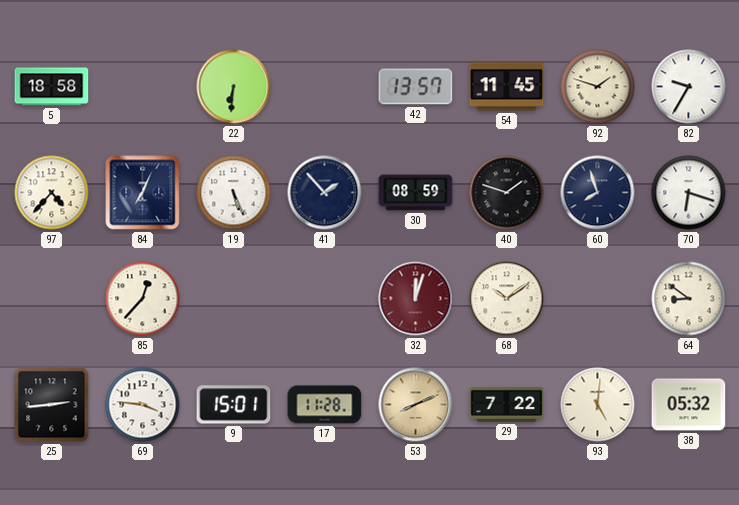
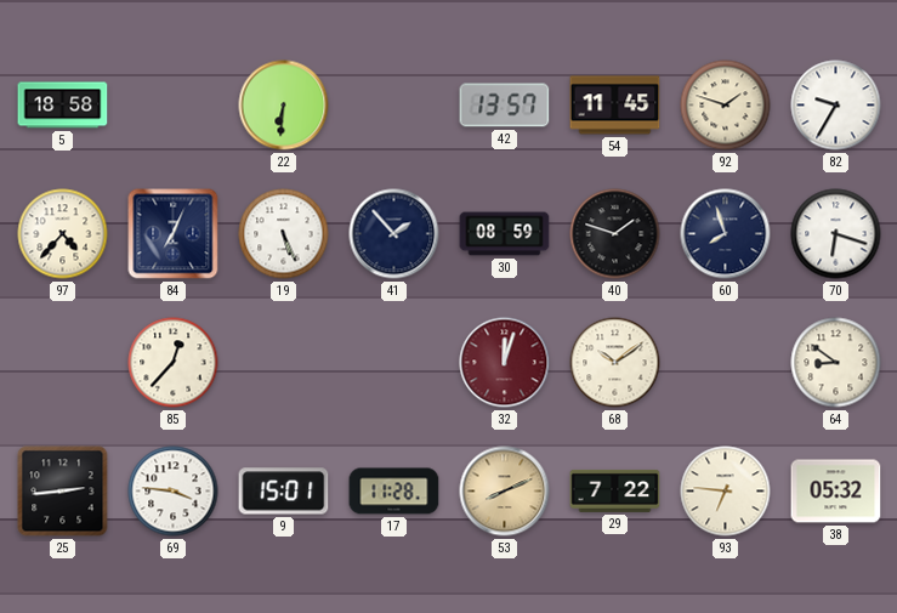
93: 5:01 -> 6:46 (726, 492)
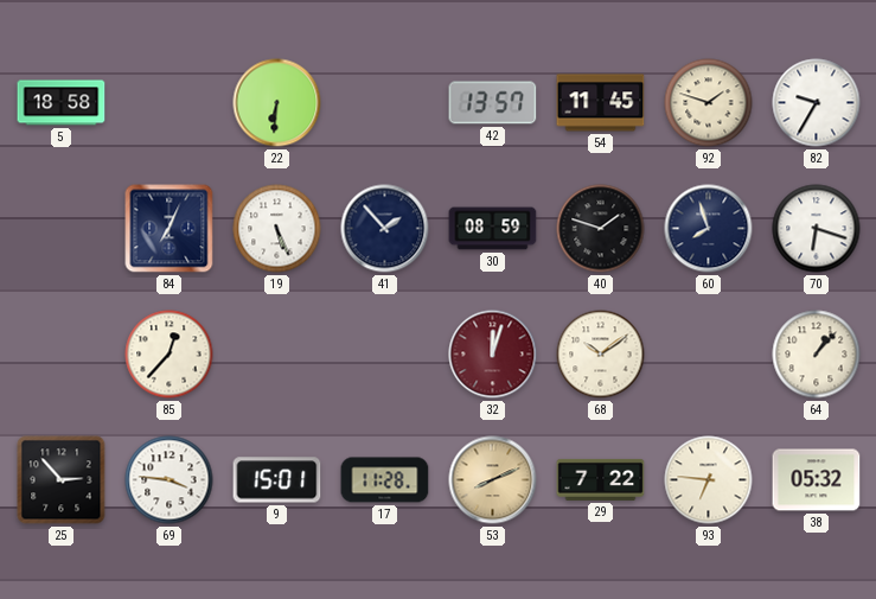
97: 4:37 -> none (63, 234)
64: 8:51 -> 1:07 (817, 355)
25: 2:44 -> 2:53 (62, 480)
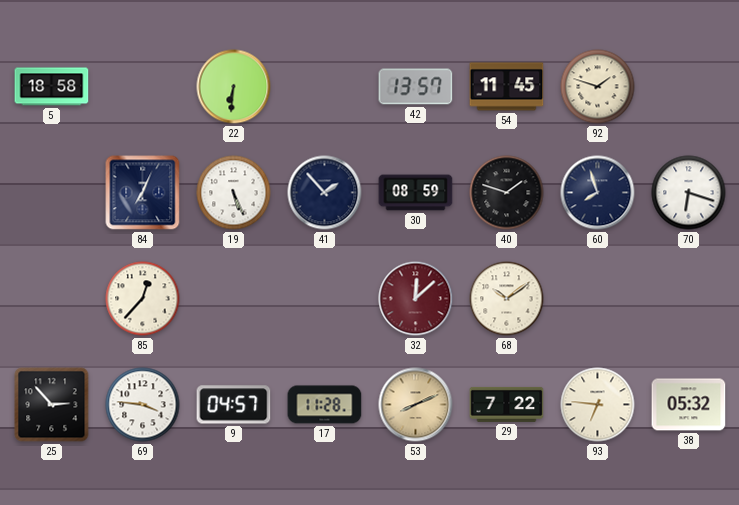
82: 9:35 -> none (817, 103)
32: 12:03 -> 12:08 (416, 299)
64: 1:07 -> none (817, 355)
9: 15:01 -> 04:57 (234, 405)
